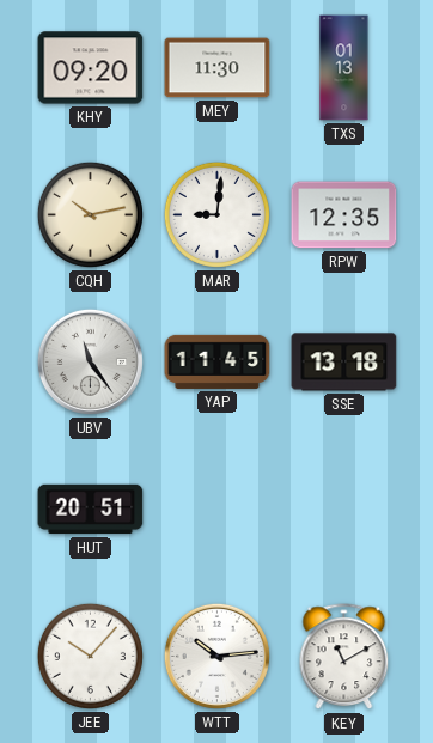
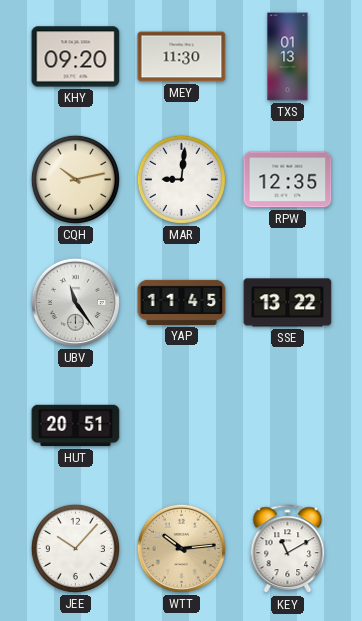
SSE: 13:18 -> 13:22 (288, 303)
WTT dial: white -> champagne (181, 548)
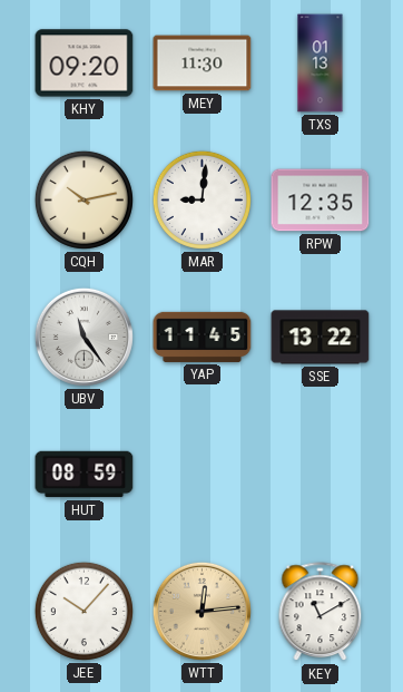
HUT: 20:51 -> 08:59 (85, 475)
WTT: 10:14 -> 12:14 (202, 611)
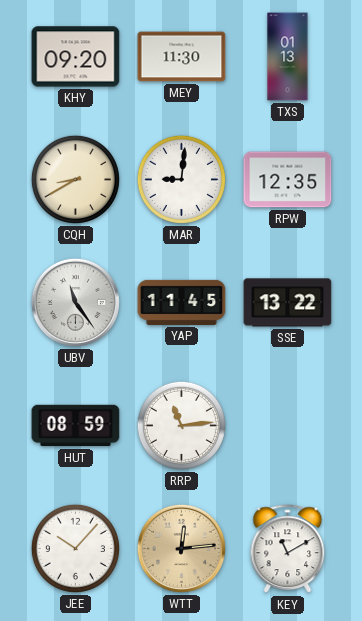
CQH: 10:13 -> 8:40 (75, 179)
RRP: none -> 11:14 (181, 425)
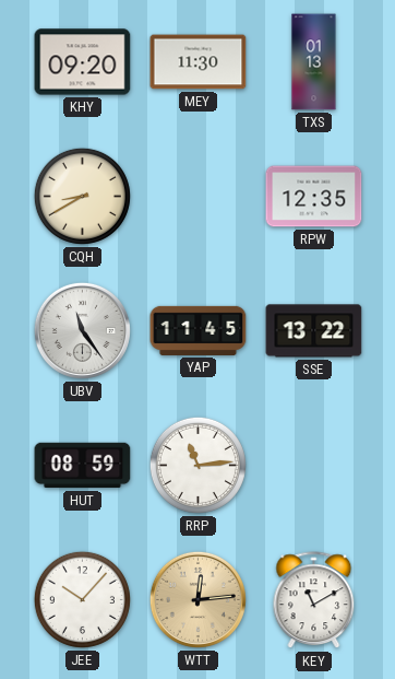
MAR: 9:01 -> none (181, 179)
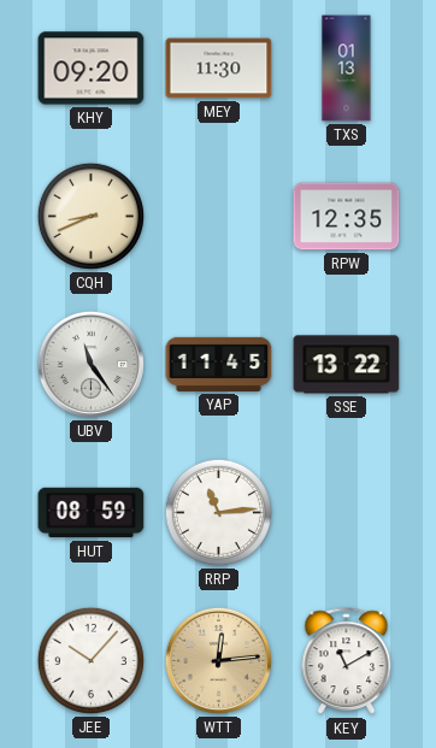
CQH: 8:40 -> 8:41 (90, 216)
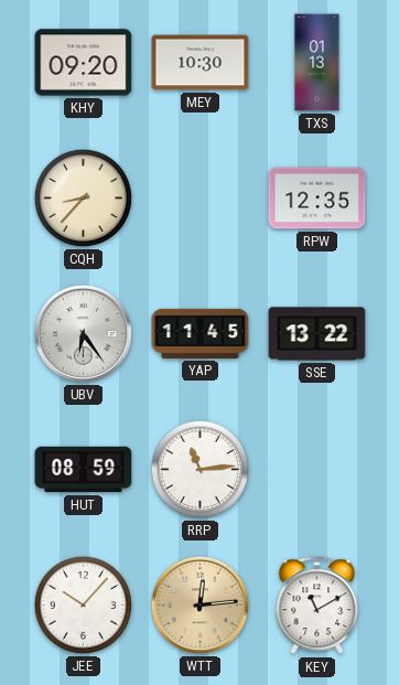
MEY: 11:30 -> 10:30 (201, 63)
CQH: 8:41 -> 8:37 (83, 197)
UBV: 11:24 -> 6:24 (83, 333)
